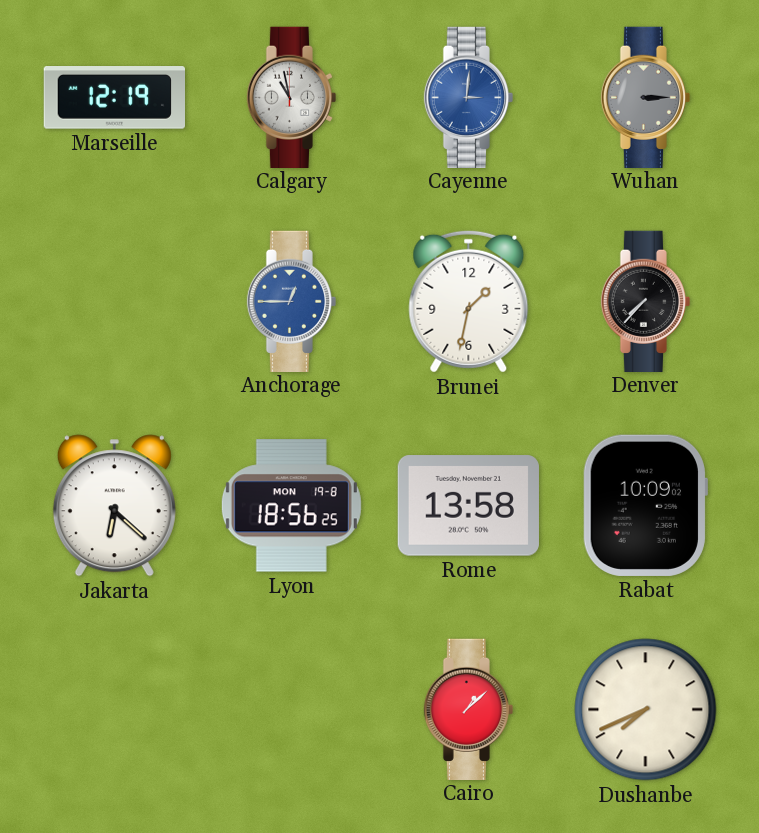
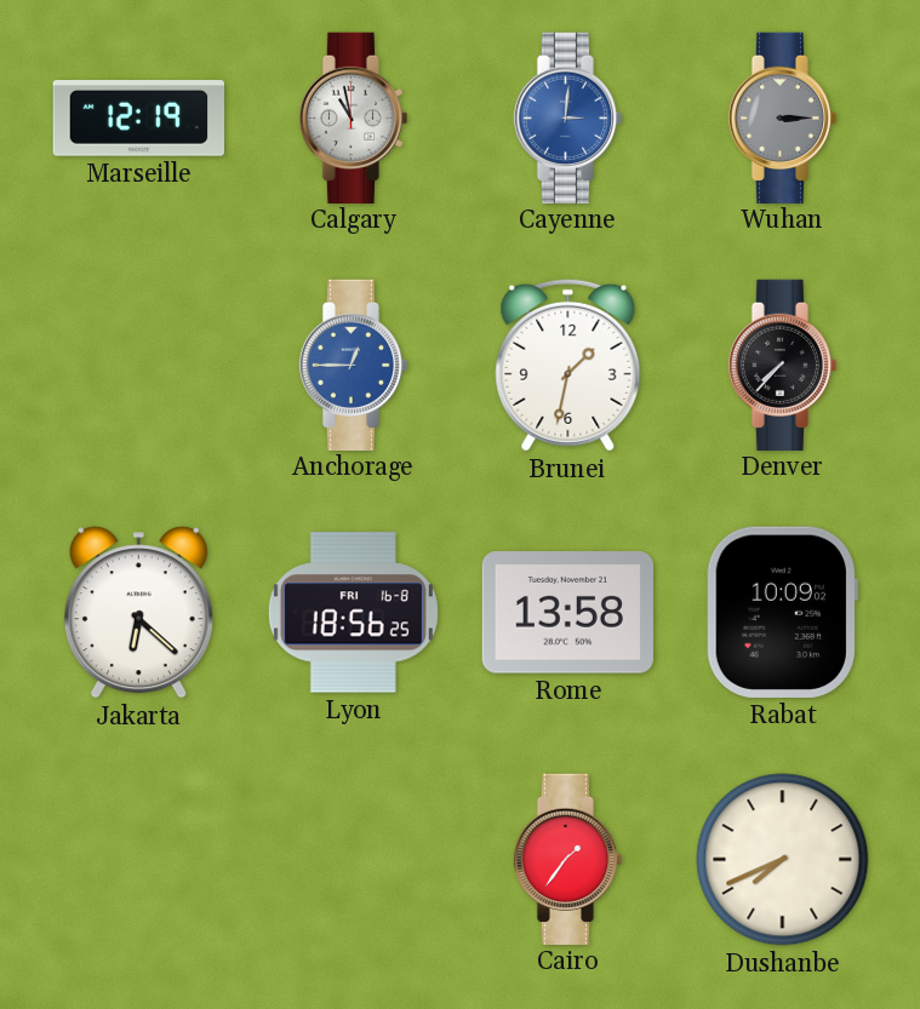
Lyon date: MON 19-8 -> FRI 16-8 (353, 613)
Cairo: 1:08 -> 1:36 (568, 859)
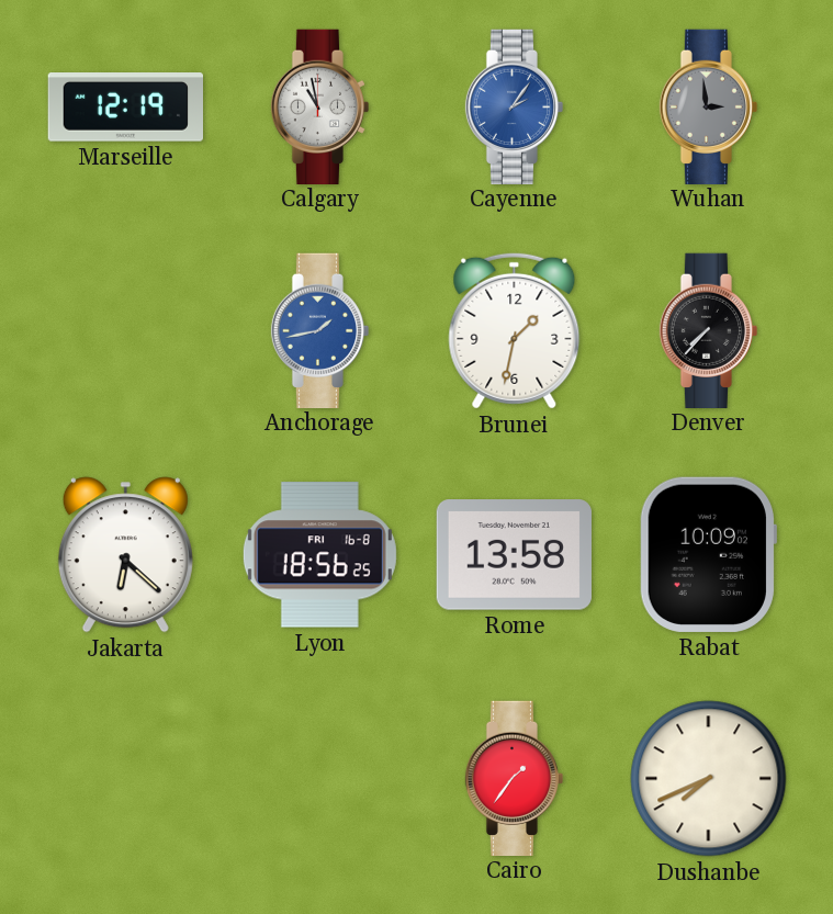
Cayenne: 3:01 -> 2:06 (515, 106)
Wuhan: 3:15 -> 2:59 (709, 106)
Anchorage: 12:45 -> 1:43 (320, 330)
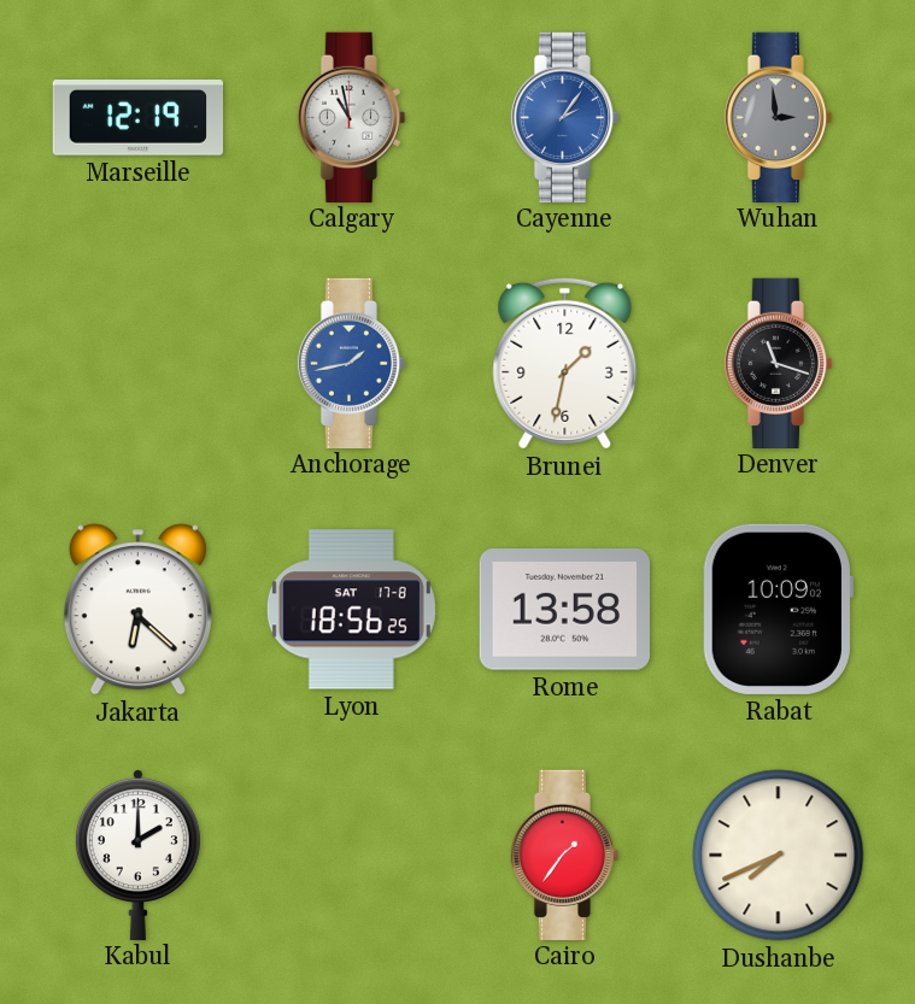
Denver: 7:37 -> 11:18 (779, 363)
Lyon date: FRI 16-8 -> SAT 17-8 (351, 610)
Kabul: none -> 2:00 (137, 855)
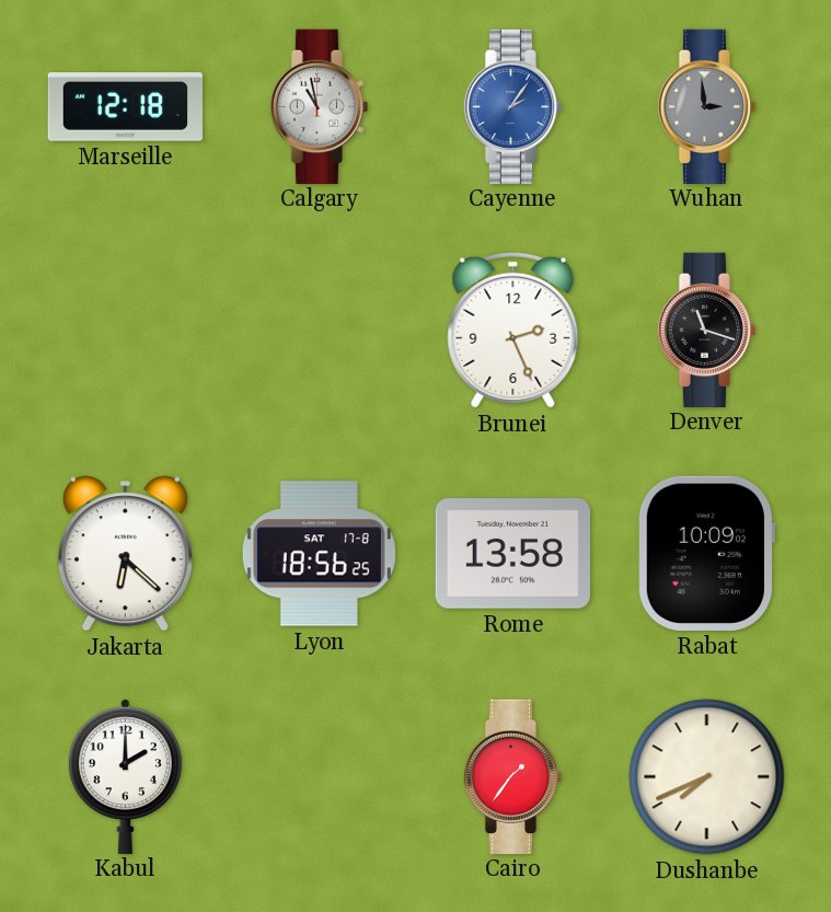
Marseille: 12:19 -> 12:18 (125, 107)
Anchorage: 1:43 -> none (352, 363)
Brunei: 1:32 -> 2:26 (513, 330)
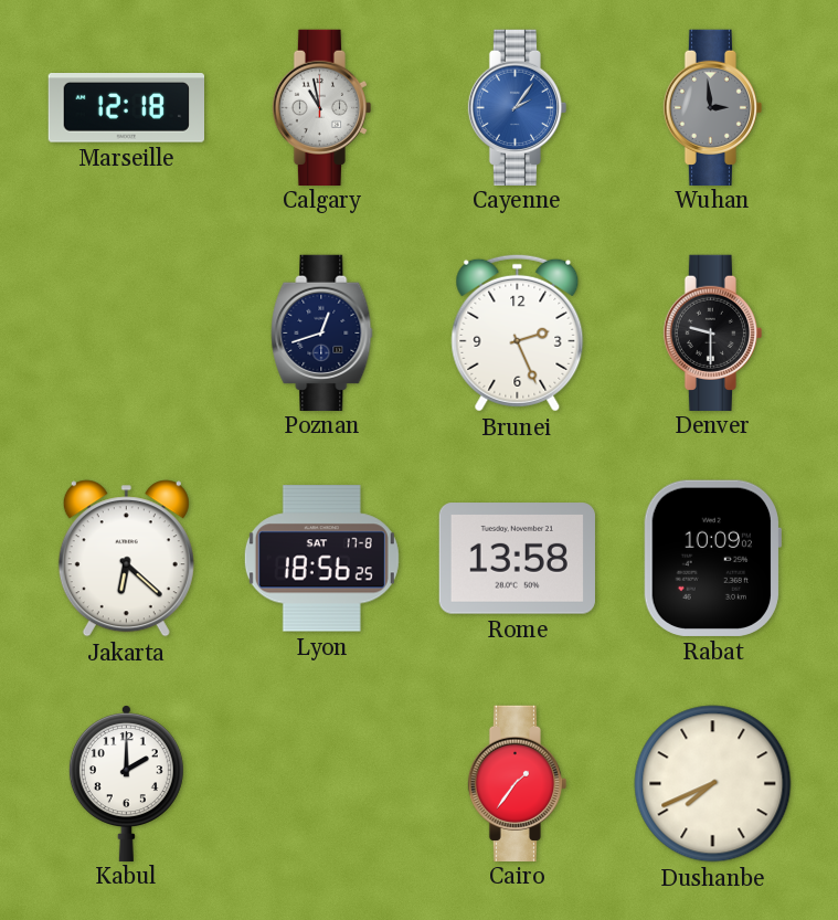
Poznan: none -> 12:42 (322, 332)
Denver: 11:18 -> 9:30 (713, 332)
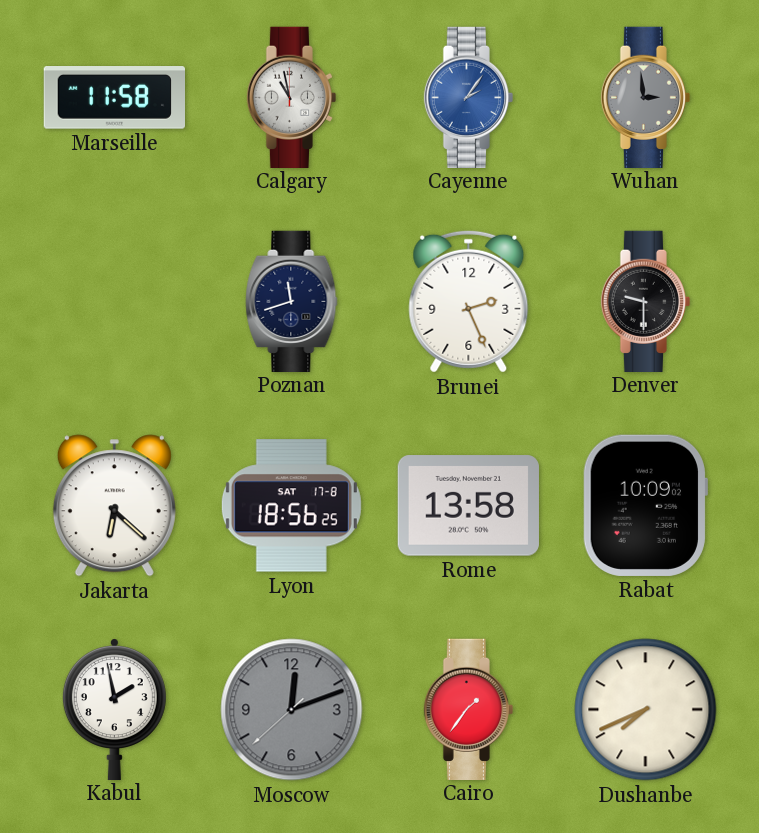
Marseille: 12:18 -> 11:58 (114, 98)
Poznan: 12:42 -> 11:42 (292, 301)
Kabul: 2:00 -> 1:58 (114, 709)
Moscow: none -> 12:11 (292, 710)
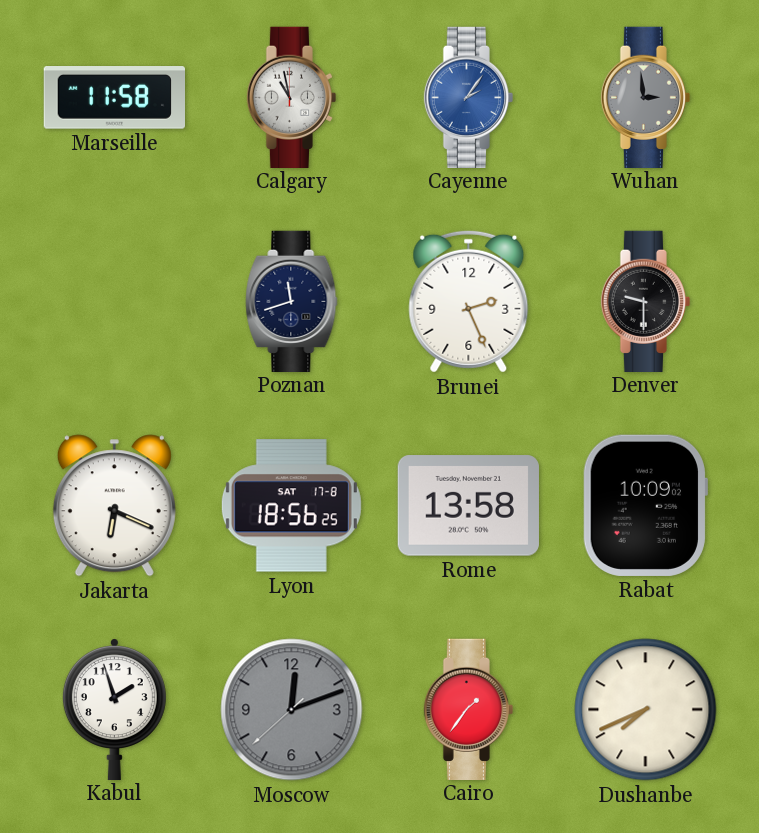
Jakarta: 6:22 -> 6:19 (114, 506)
Kabul: 1:58 -> 1:57 (114, 709)
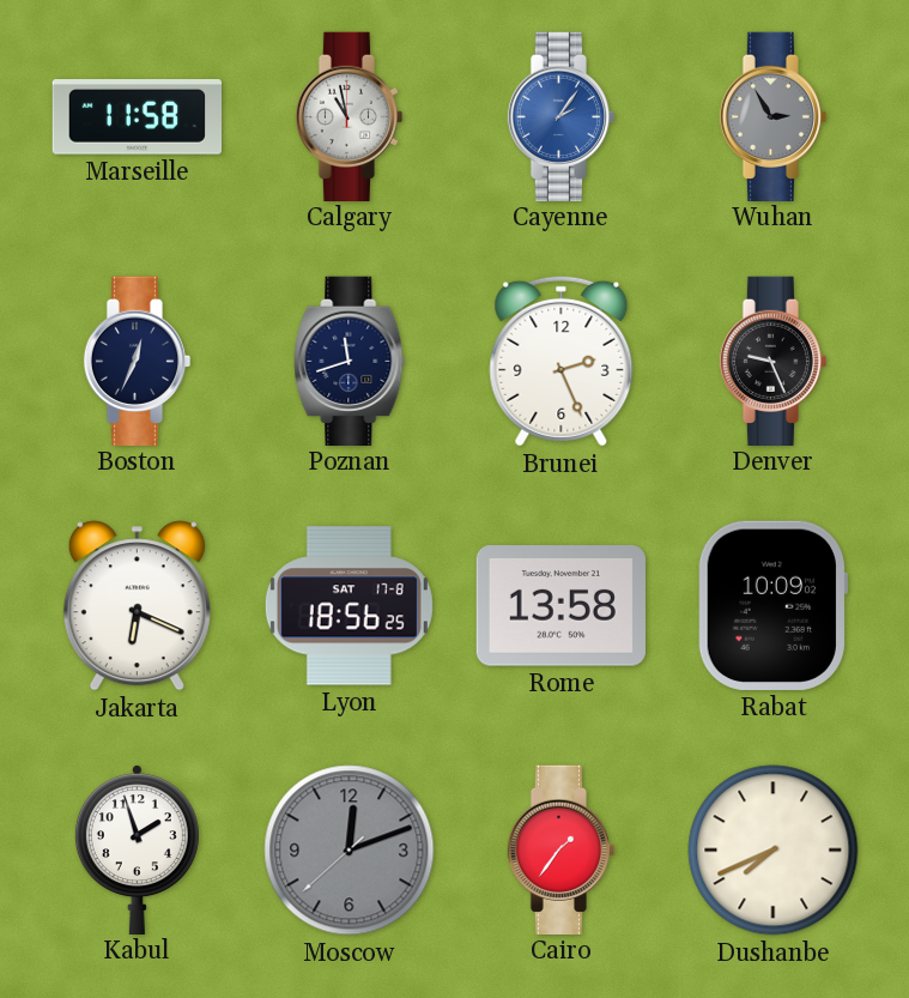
Wuhan: 2:59 -> 2:55 (774, 116)
Boston: none -> 12:34 (138, 361)
Denver: 9:30 -> 9:26 (774, 361)
